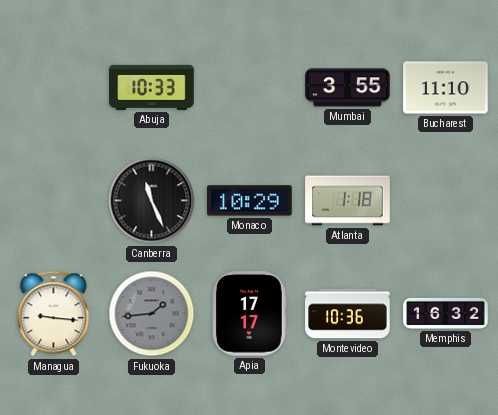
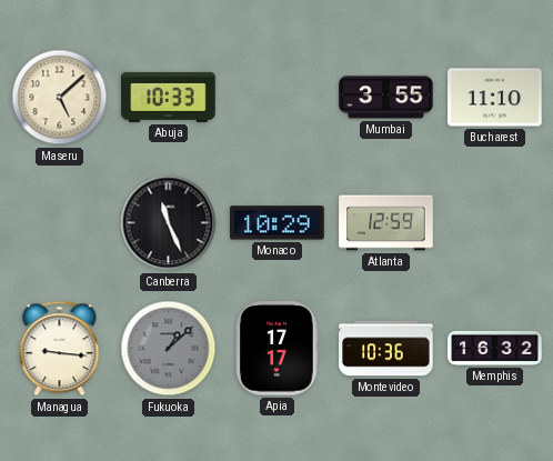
Maseru: none -> 5:08 (60, 98)
Atlanta: 1:18 -> 12:59 (386, 223)
Fukuoka: 1:44 -> 1:08 (169, 349)
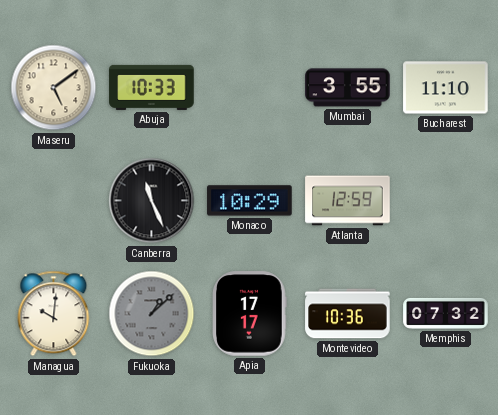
Maseru: 5:08 -> 5:09 (54, 88)
Managua: 9:16 -> 10:01 (54, 314)
Memphis: 16:32 -> 07:32 (446, 313)
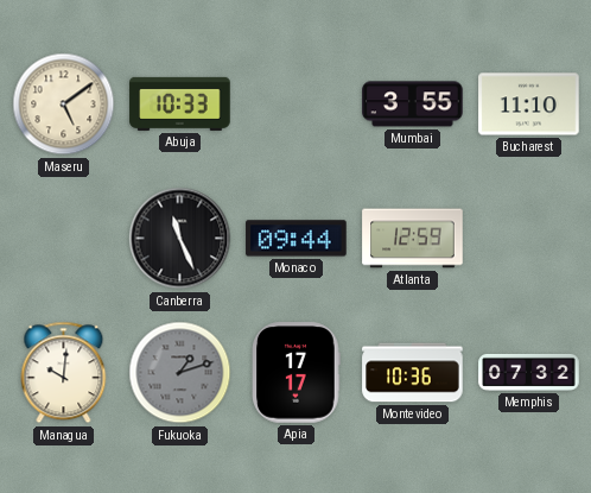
Monaco: 10:29 -> 09:44 (297, 239)
Fukuoka: 1:08 -> 1:12 (180, 373)
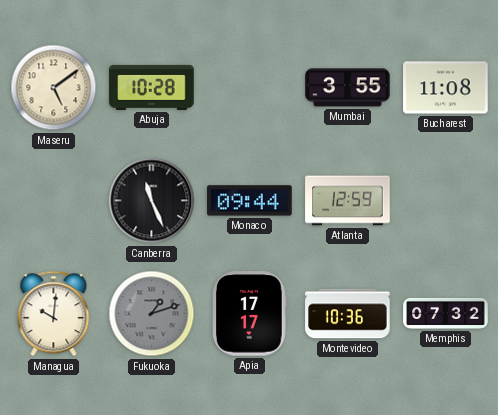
Abuja: 10:33 -> 10:28 (152, 87)
Bucharest: 11:10 -> 11:08 (446, 88)
